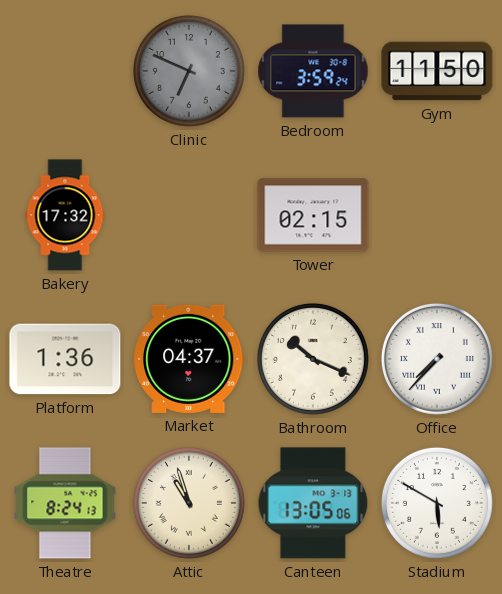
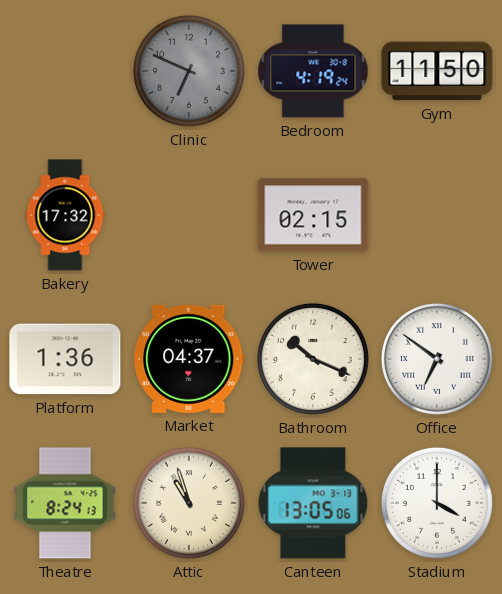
Bedroom: 3:59 -> 4:19 (313, 71)
Office: 7:37 -> 6:51 (437, 359)
Stadium: 5:50 -> 4:00 (437, 503)
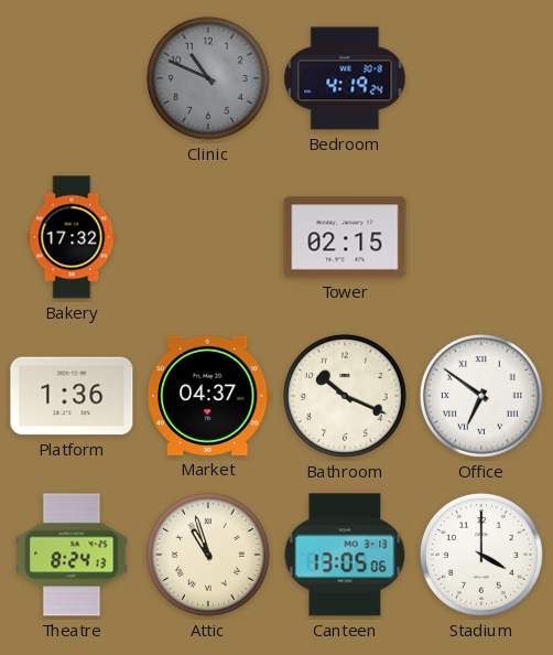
Clinic: 6:49 -> 10:49 (208, 78)
Gym: 11:50 -> none (437, 71)
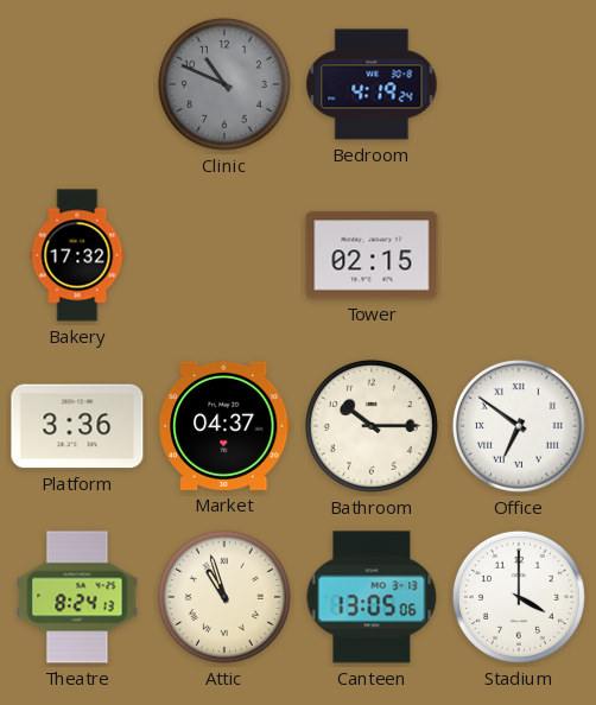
Platform: 1:36 -> 3:36 (77, 426)
Bathroom: 10:19 -> 10:15 (372, 426)
